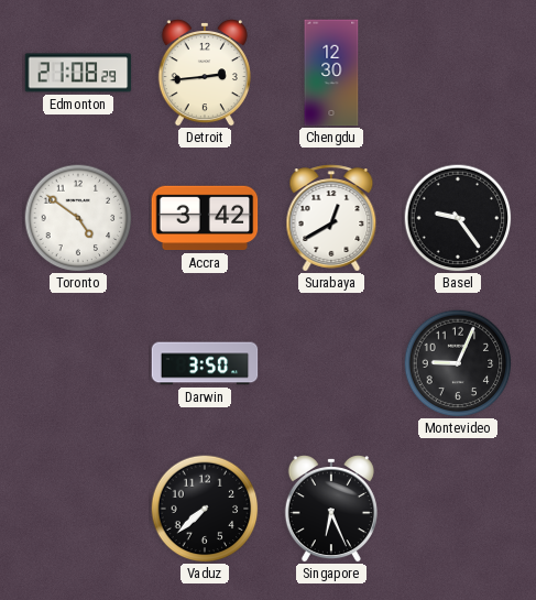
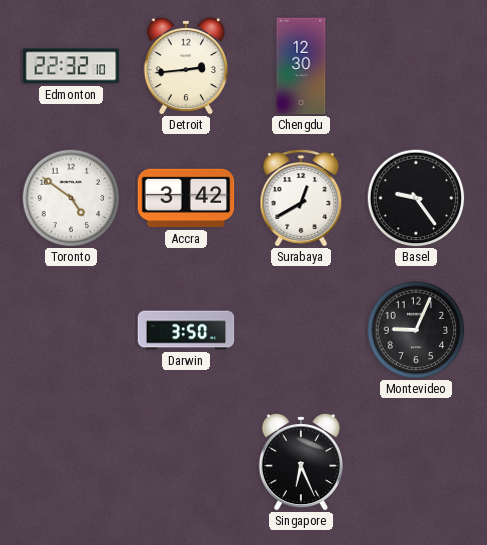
Edmonton: 21:08 -> 22:32 (71, 66)
Vaduz: 7:38 -> none (205, 509)
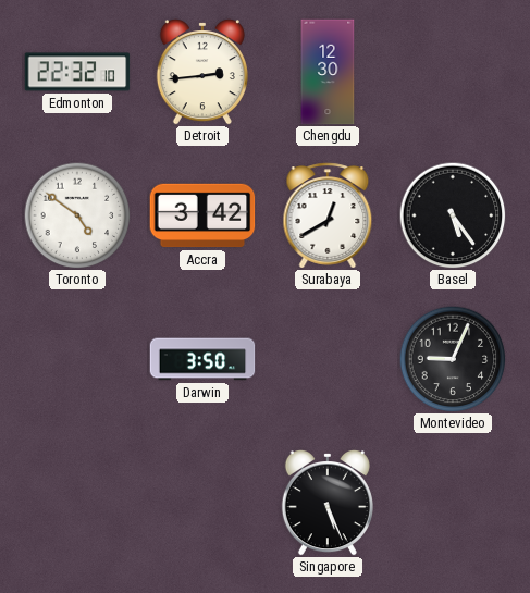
Basel: 9:24 -> 5:24 (453, 215)
Singapore: 6:26 -> 5:26 (328, 503)
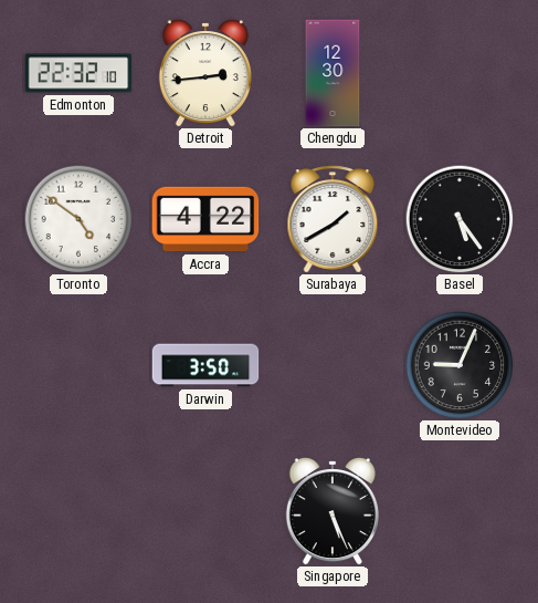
Accra: 3:42 -> 4:22 (205, 219)
Surabaya: 12:40 -> 1:40 (333, 219)
